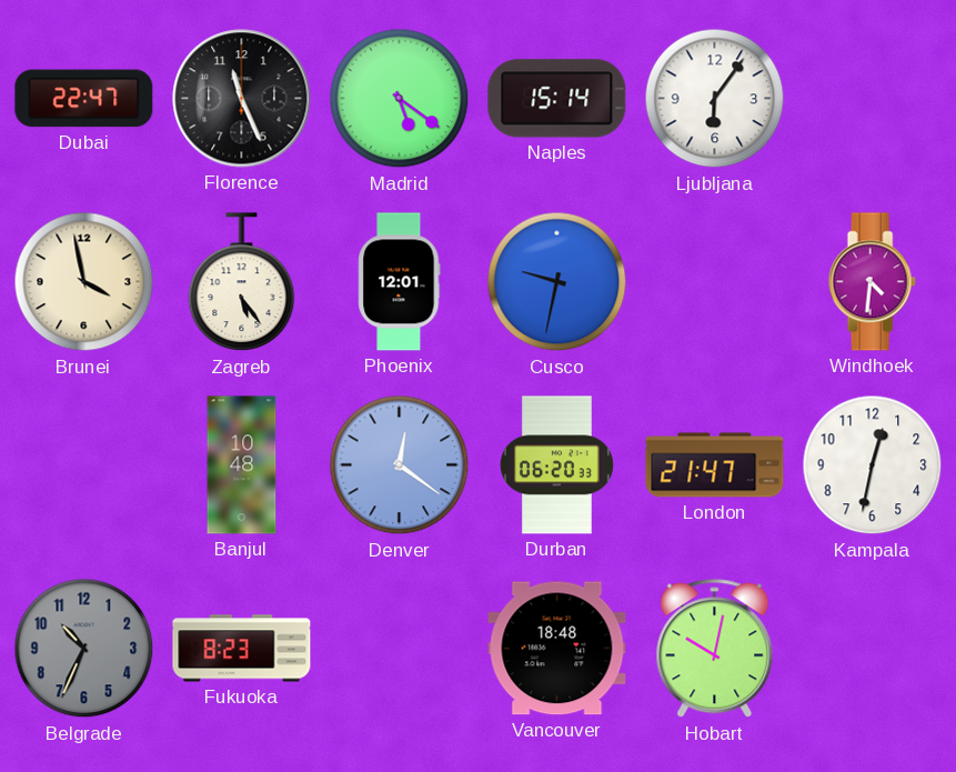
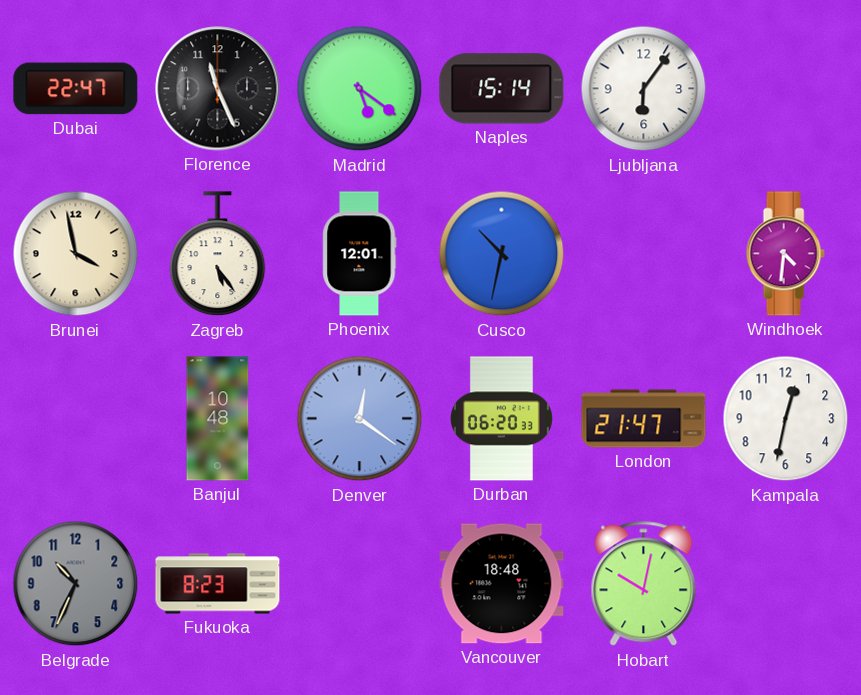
Cusco: 9:32 -> 10:32 (502, 254)
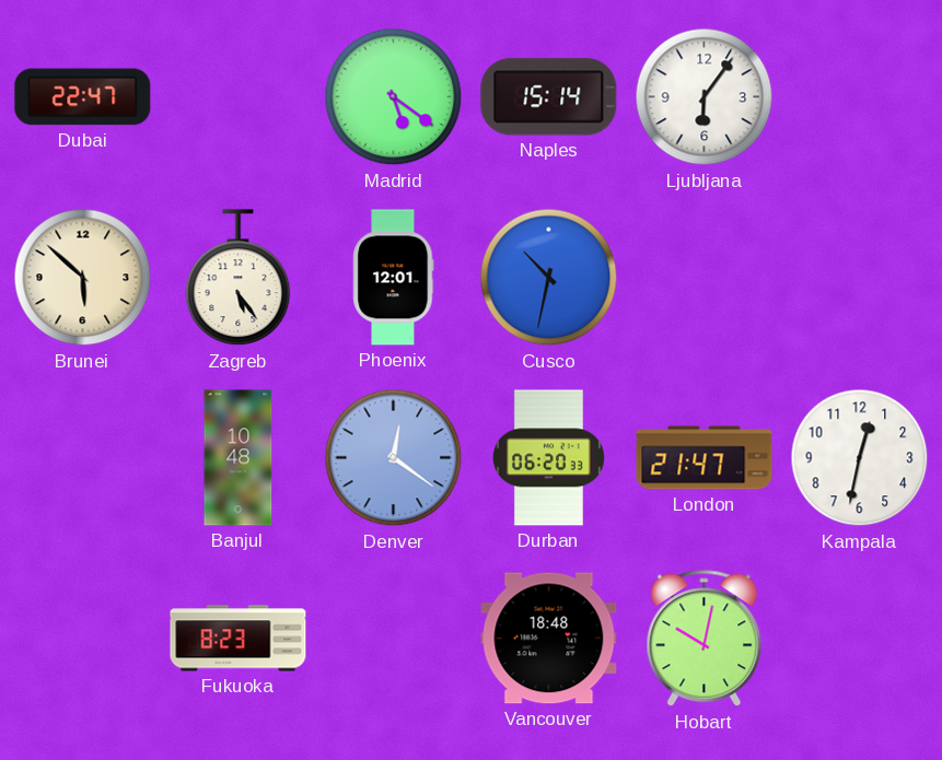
Florence: 11:26 -> none (218, 89)
Brunei: 3:58 -> 5:52 (83, 278)
Windhoek: 4:31 -> none (785, 254)
Belgrade: 10:34 -> none (76, 584)
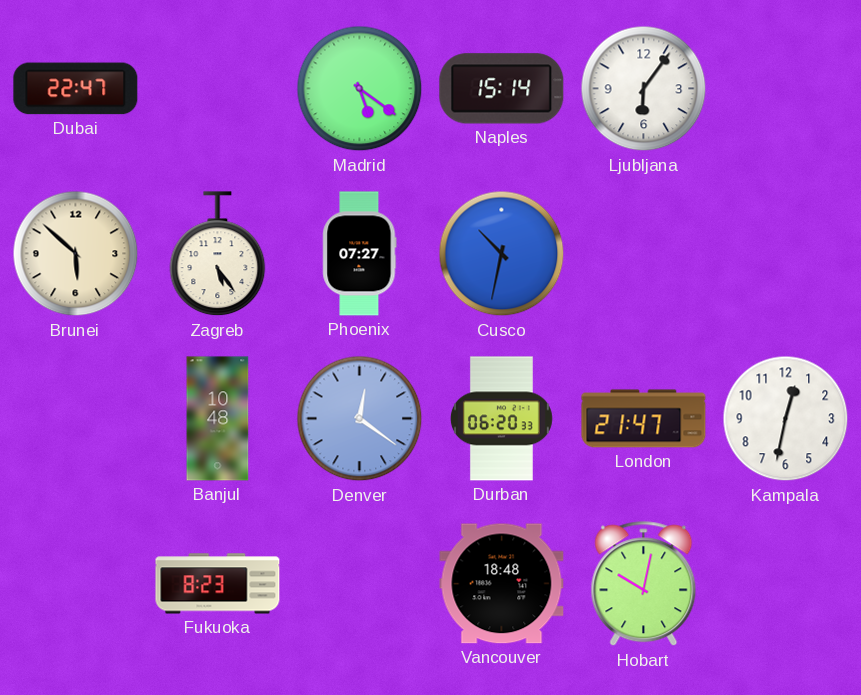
Phoenix: 12:01 -> 07:27 (360, 254)
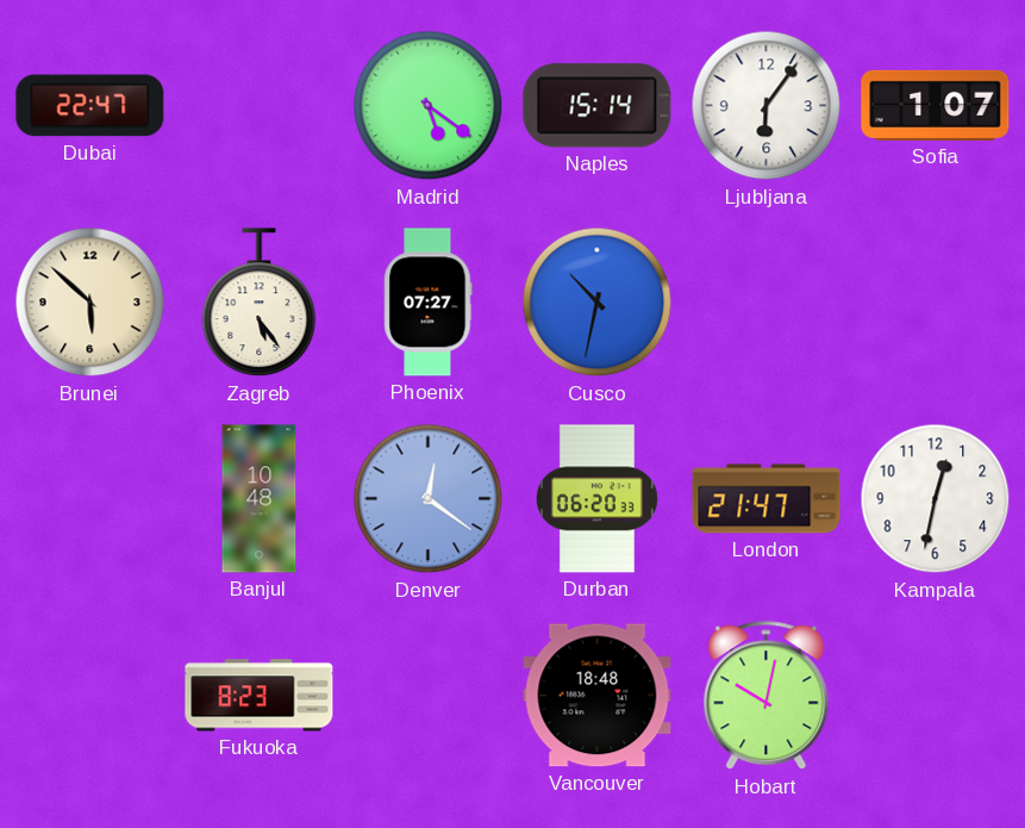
Sofia: none -> 1:07 (936, 105)
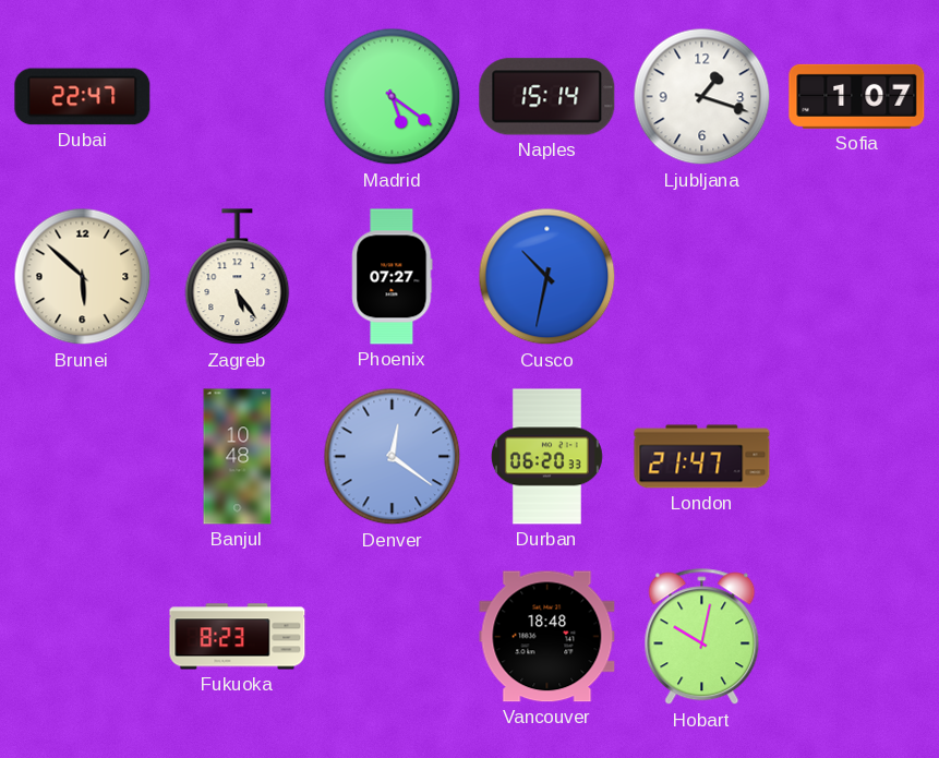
Ljubljana: 6:06 -> 1:18 (702, 97)
Kampala: 12:32 -> none (936, 499)
